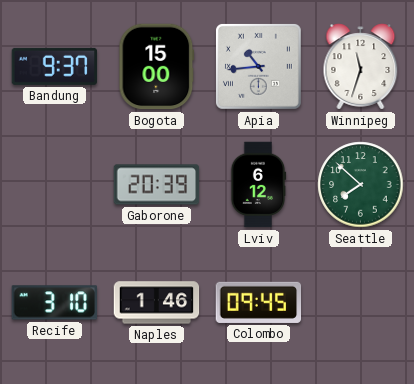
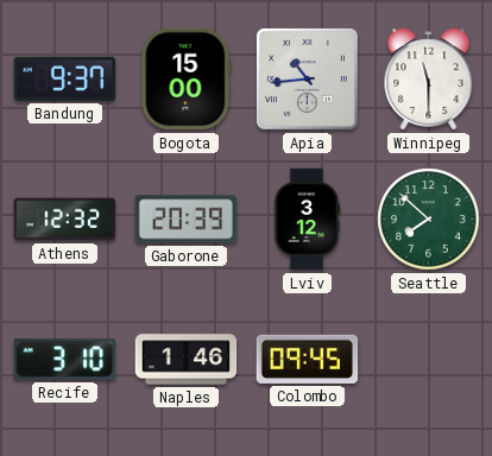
Winnipeg: 11:33 -> 11:30 (429, 80)
Athens: none -> 12:32 (65, 220)
Lviv: 6:12 -> 3:12 (307, 220)
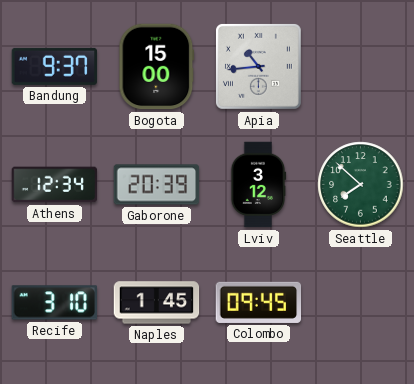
Winnipeg: 11:30 -> none (429, 80)
Athens: 12:32 -> 12:34 (55, 185)
Naples: 1:46 -> 1:45 (157, 303)
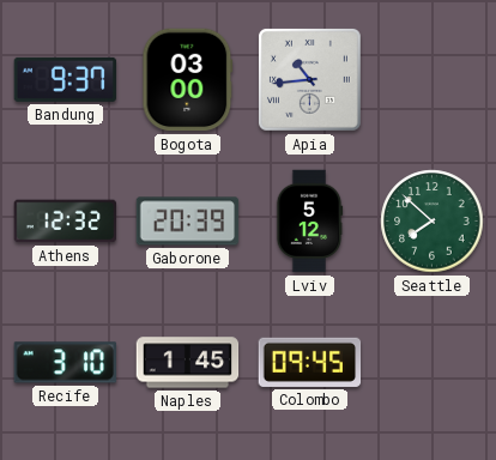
Bogota: 15:00 -> 03:00 (188, 80)
Athens: 12:34 -> 12:32 (66, 222)
Lviv: 3:12 -> 5:12 (309, 222)
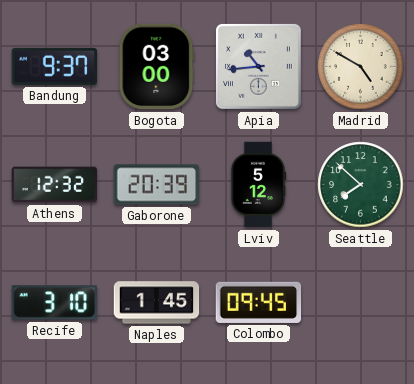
Madrid: none -> 4:50 (361, 67)
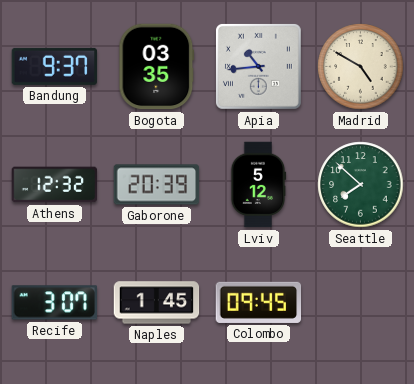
Bogota: 03:00 -> 03:35 (157, 67)
Recife: 3:10 -> 3:07 (55, 303)
